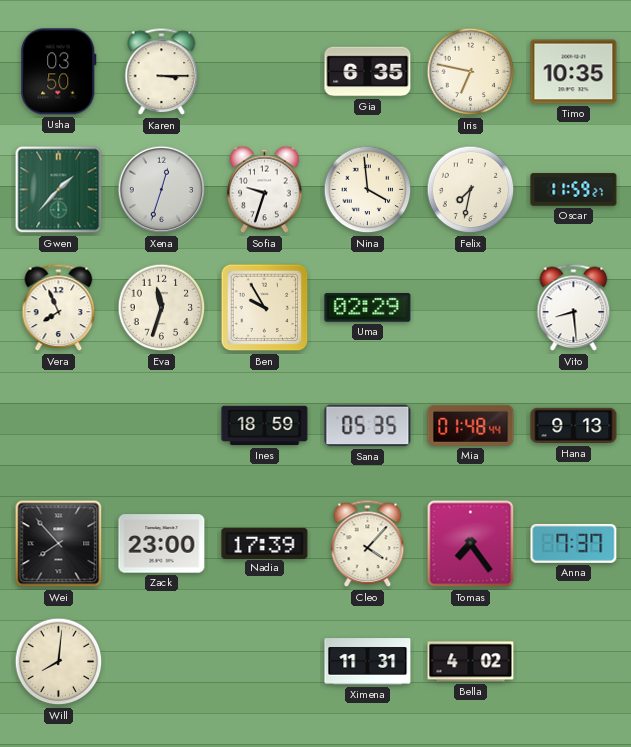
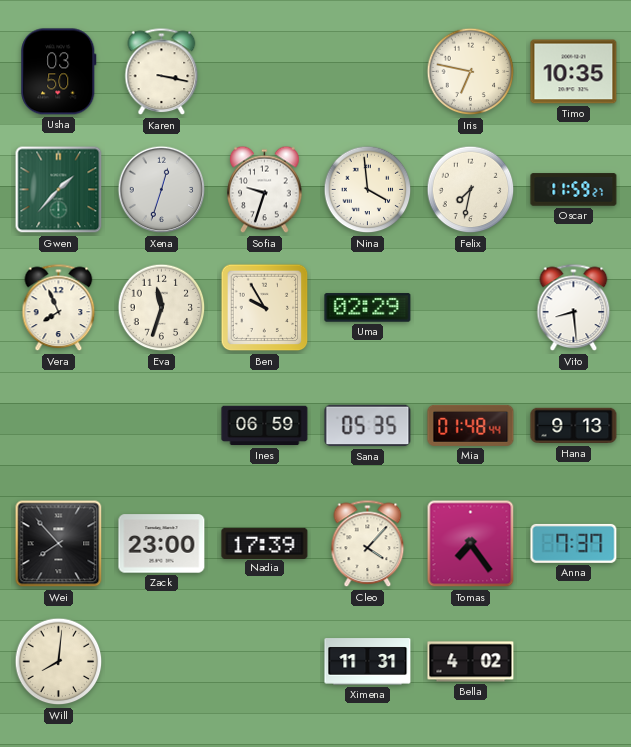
Karen: 3:15 -> 3:17 (162, 72)
Gia: 6:35 -> none (368, 72)
Ines: 18:59 -> 06:59 (265, 426)
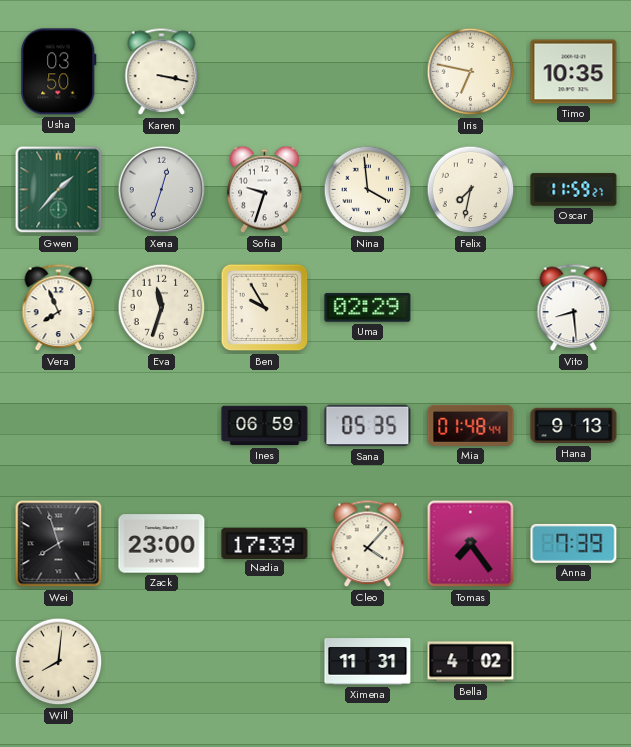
Wei: 7:53 -> 7:57 (59, 544)
Anna: 7:37 -> 7:39 (574, 543)
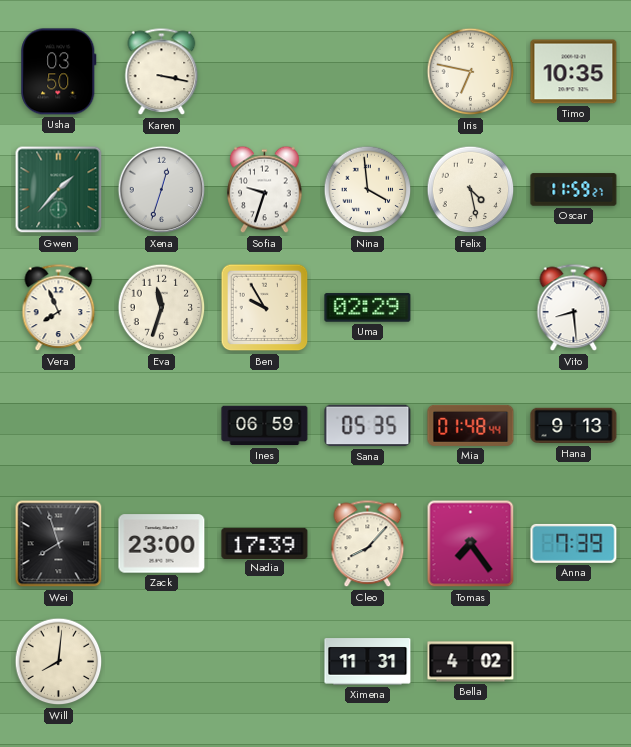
Felix: 7:32 -> 4:28 (471, 190)
Cleo: 4:07 -> 8:07 (368, 544)
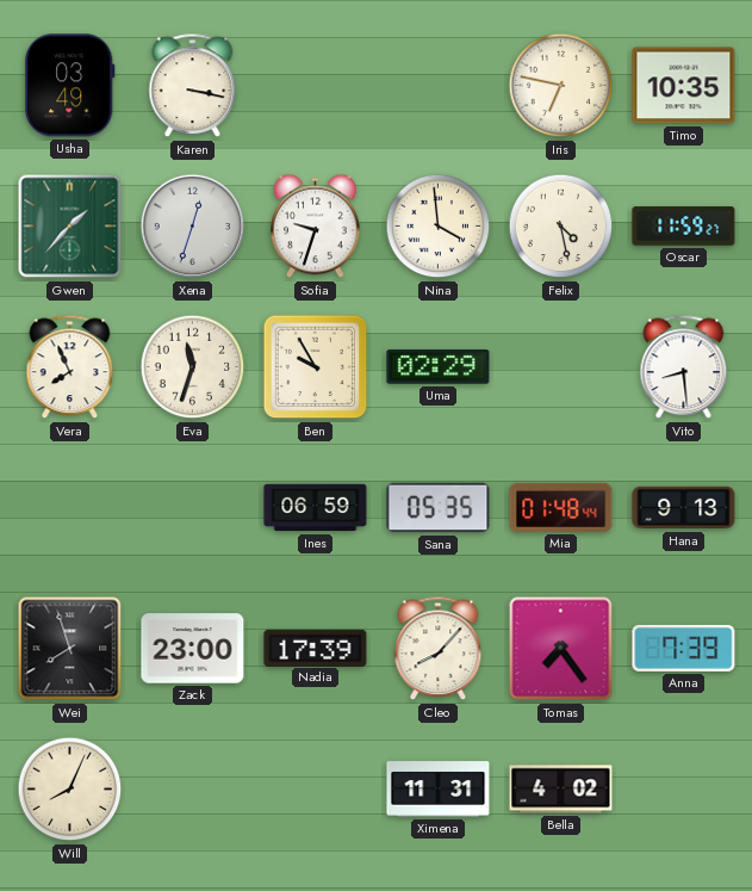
Usha: 03:50 -> 03:49 (70, 86)
Will: 8:01 -> 8:04 (70, 790)
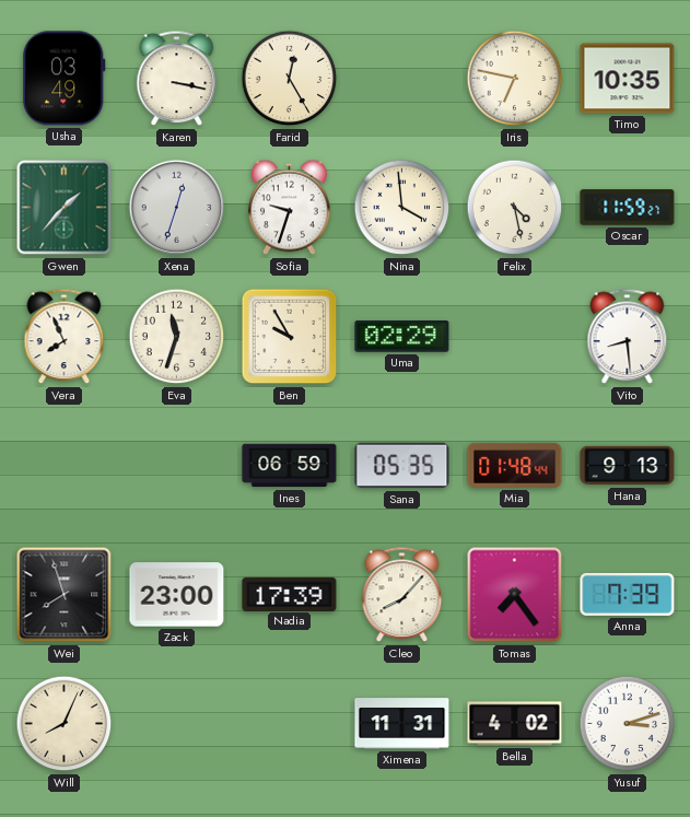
Farid: none -> 12:25 (290, 79)
Yusuf: none -> 3:12 (628, 724)
